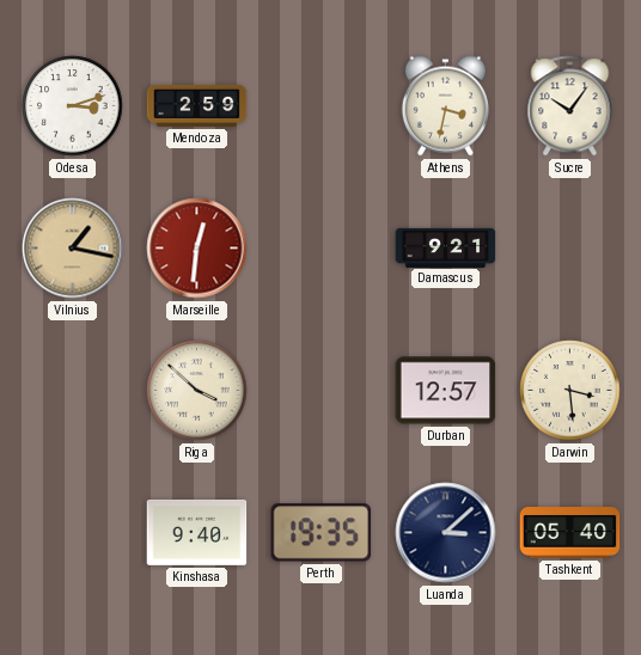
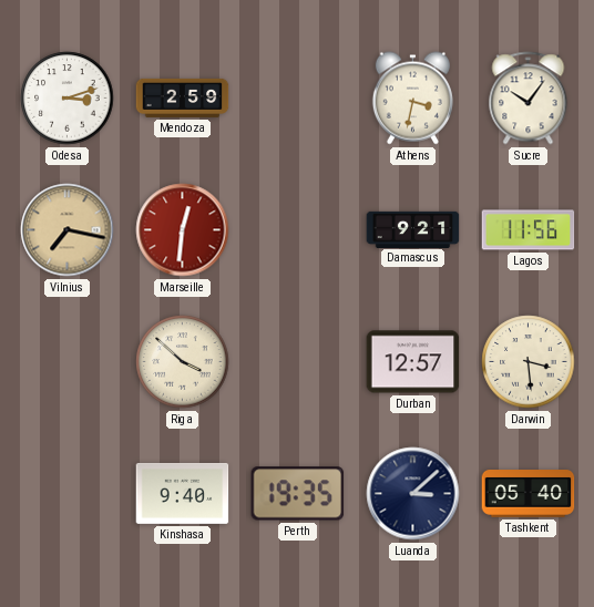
Vilnius: 1:17 -> 7:17 (68, 230)
Lagos: none -> 11:56 (529, 230)
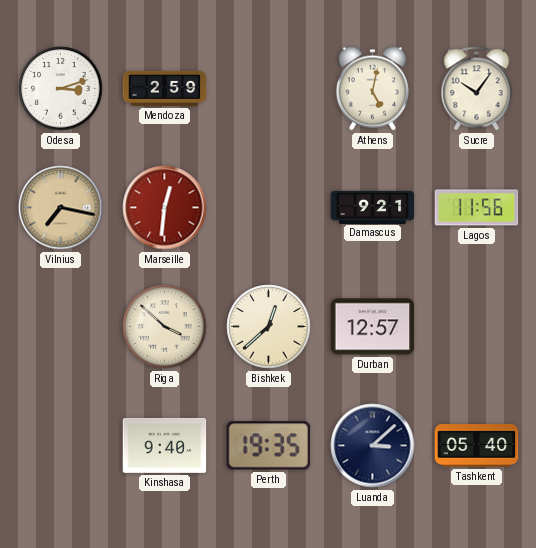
Athens: 3:32 -> 5:02 (372, 89)
Bishkek: none -> 12:38 (269, 327)
Darwin: 3:29 -> none (529, 362)
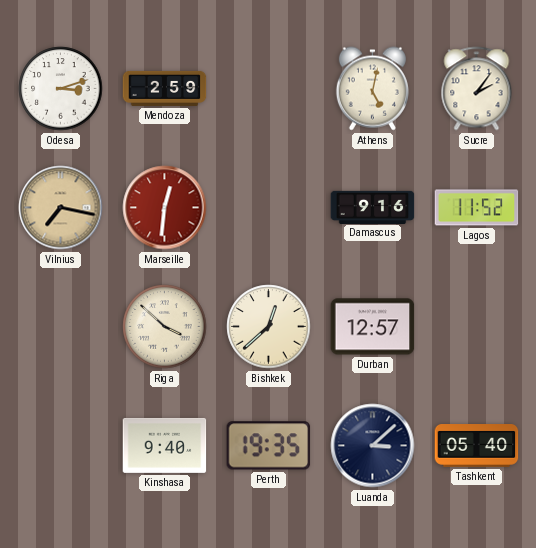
Sucre: 10:06 -> 2:06 (477, 89)
Damascus: 9:21 -> 9:16 (373, 207)
Lagos: 11:56 -> 11:52 (477, 208)
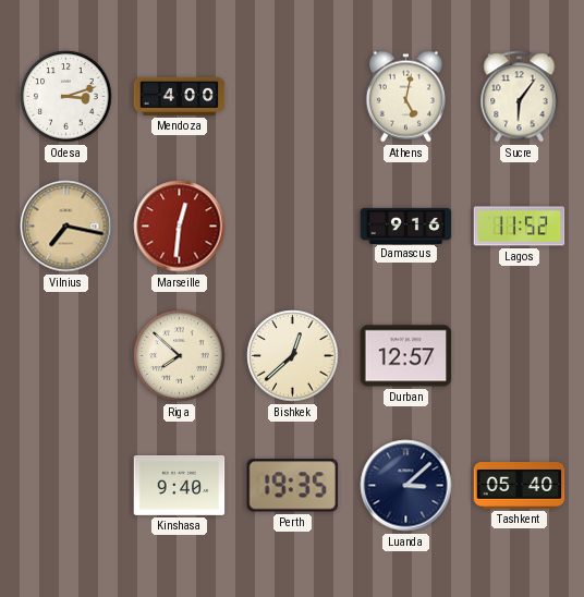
Mendoza: 2:59 -> 4:00 (180, 96)
Sucre: 2:06 -> 6:06 (520, 97)
Riga: 3:52 -> 7:52 (180, 356)
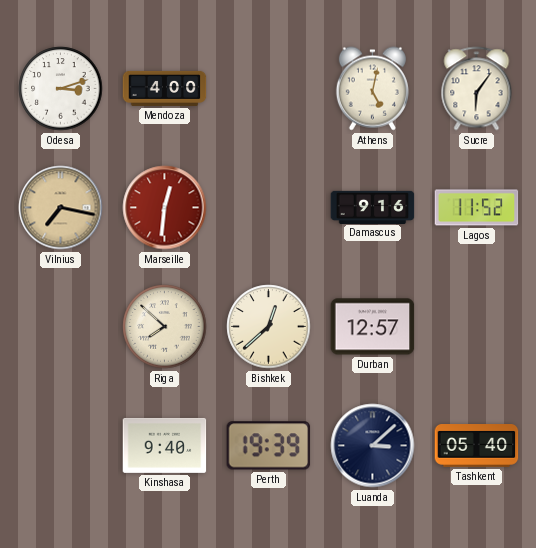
Perth: 19:35 -> 19:39 (269, 446)
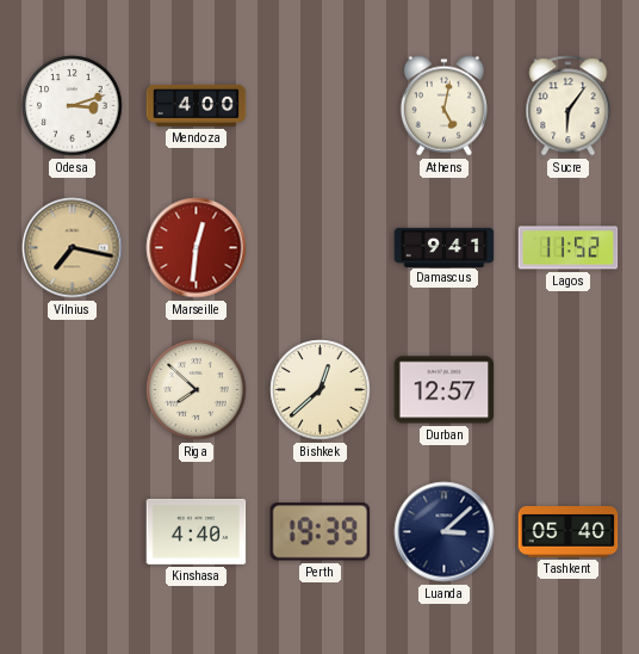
Damascus: 9:16 -> 9:41 (445, 247)
Kinshasa: 9:40 -> 4:40 (197, 531)
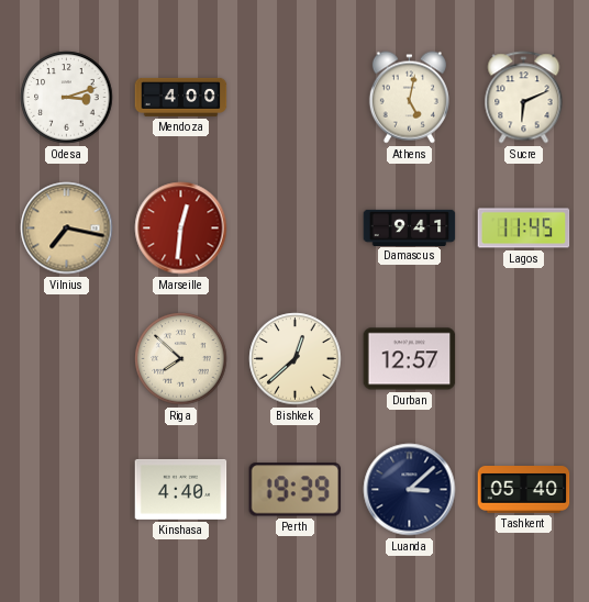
Sucre: 6:06 -> 6:11 (524, 98)
Lagos: 11:52 -> 11:45 (524, 228)
